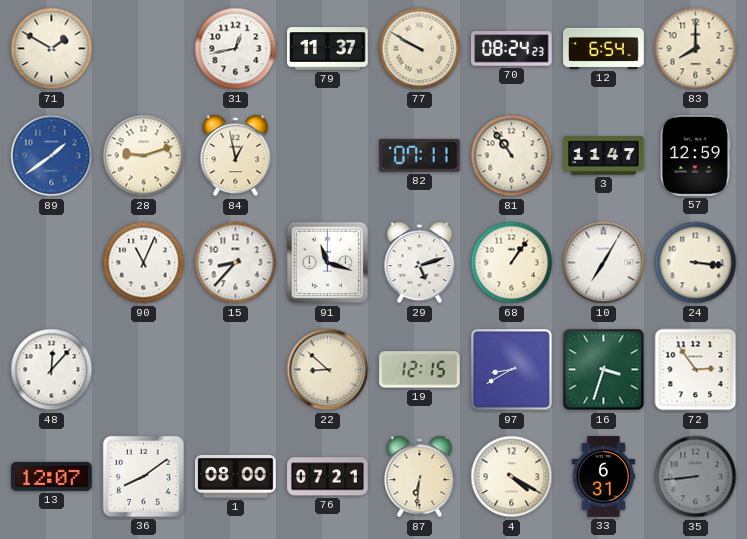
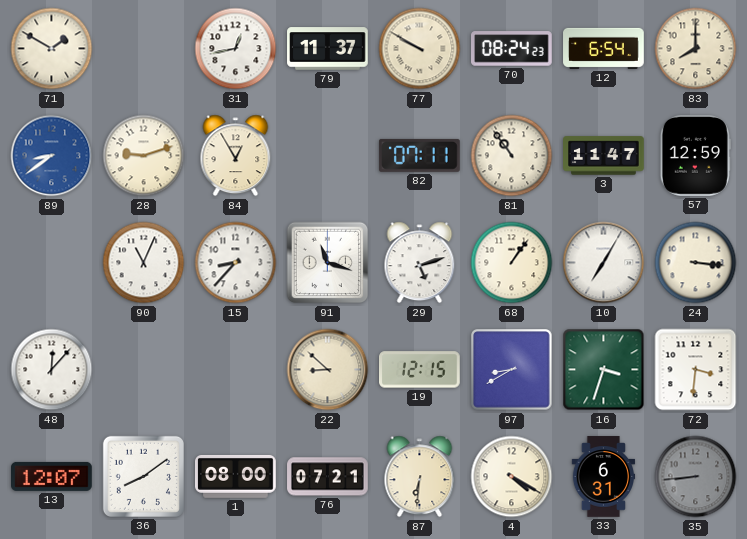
89: 1:39 -> 8:39 (52, 156)
84: 12:58 -> 12:55 (236, 156)
72: 2:54 -> 3:31 (696, 370)
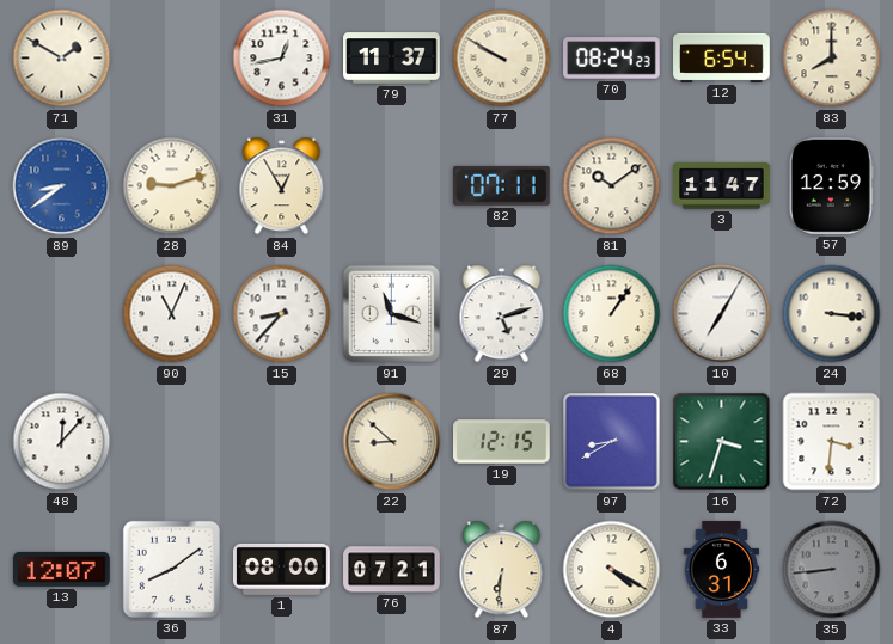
81: 10:54 -> 10:09 (612, 186)
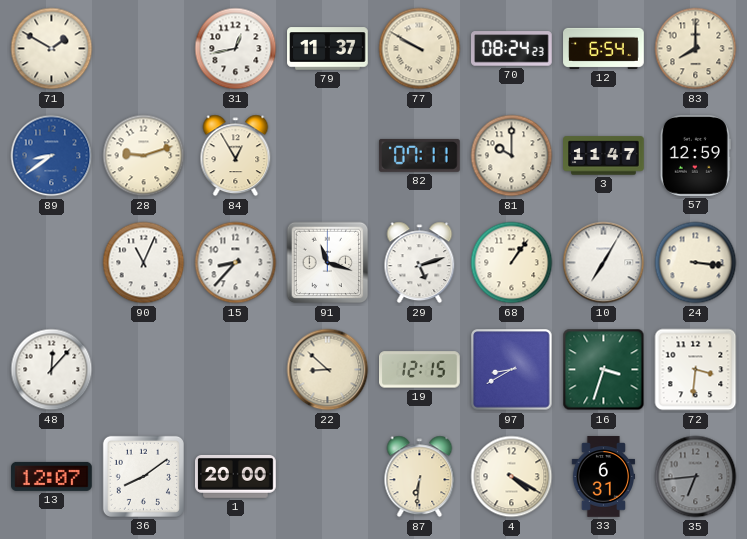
81: 10:09 -> 10:00 (512, 156)
1: 08:00 -> 20:00 (236, 477)
76: 07:21 -> none (392, 570)
35: 8:44 -> 6:44 (696, 477)
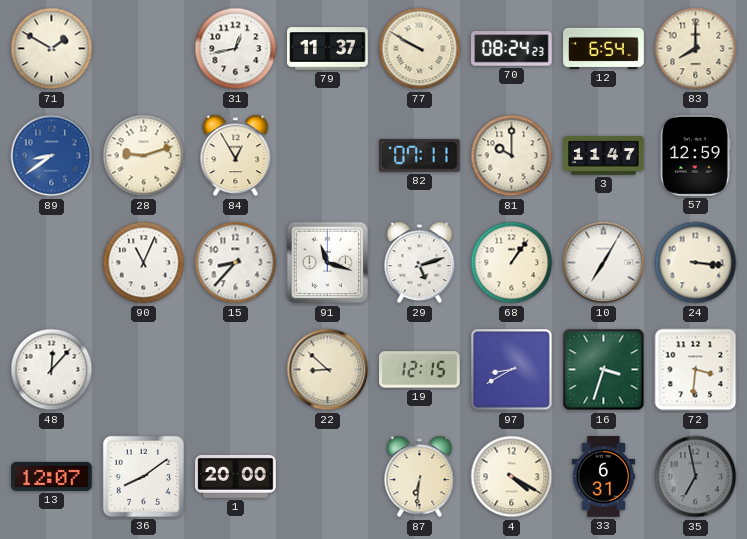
35: 6:44 -> 6:58 (696, 477)
